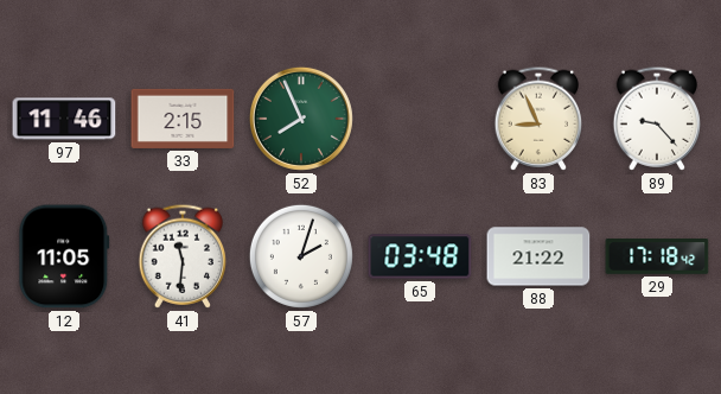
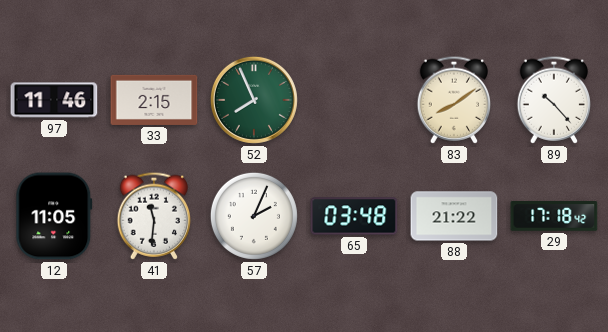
83: 8:56 -> 8:09 (454, 100)
89: 9:23 -> 10:23 (554, 100)
57: 2:03 -> 2:04 (254, 216)
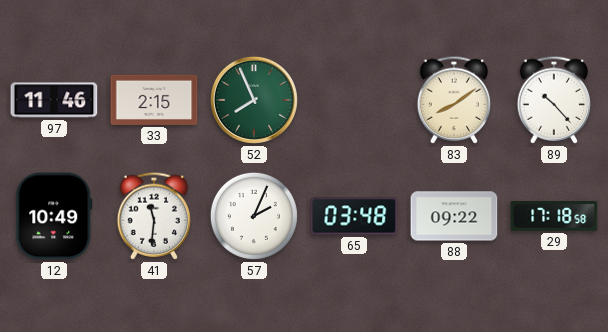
12: 11:05 -> 10:49 (54, 216)
88: 21:22 -> 09:22 (454, 216)
29: 17:18:42 -> 17:18:58 (554, 216)
